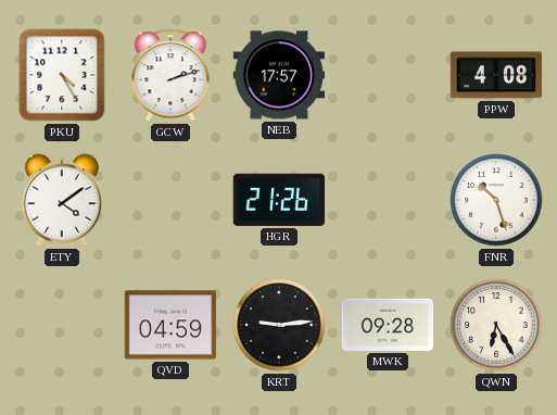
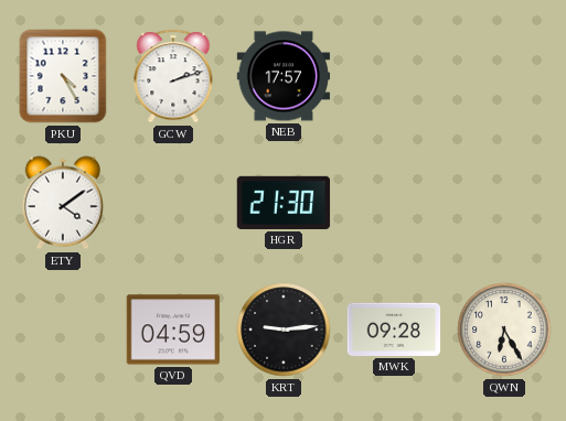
PPW: 4:08 -> none (496, 75)
HGR: 21:26 -> 21:30 (284, 203)
FNR: 10:27 -> none (496, 200)
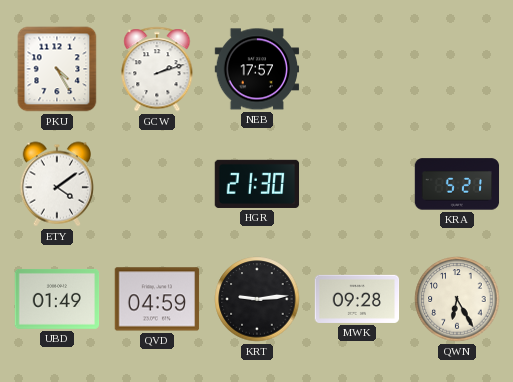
KRA: none -> 5:21 (457, 184)
UBD: none -> 01:49 (57, 299)
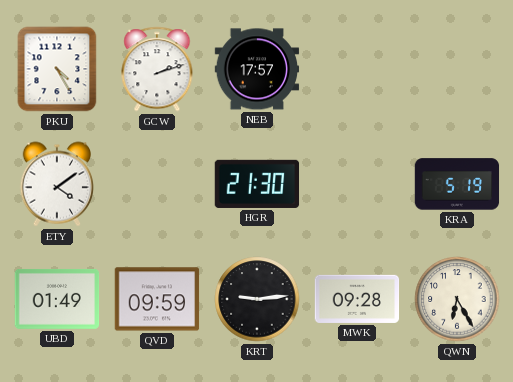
KRA: 5:21 -> 5:19 (457, 184)
QVD: 04:59 -> 09:59 (157, 299)
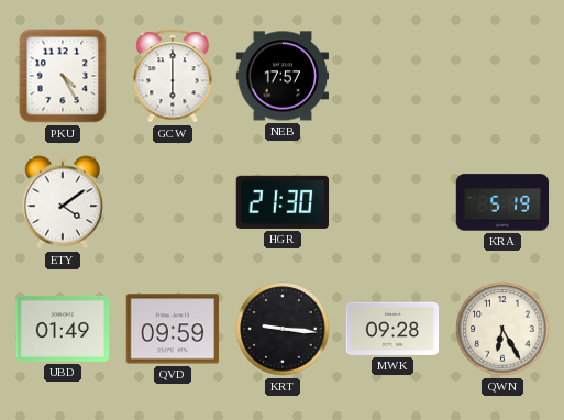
GCW: 2:12 -> 6:00 (173, 76)
KRT: 9:14 -> 9:16 (283, 329)
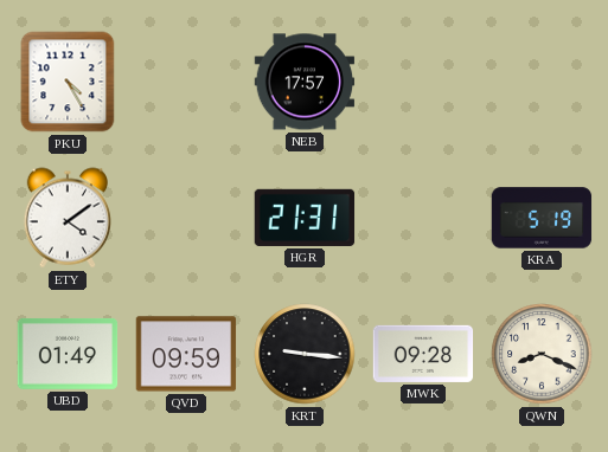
GCW: 6:00 -> none (173, 76)
HGR: 21:30 -> 21:31 (305, 218)
QWN: 6:25 -> 8:19 (542, 354)
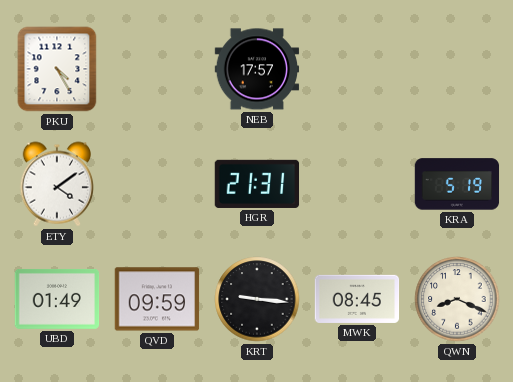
MWK: 09:28 -> 08:45 (357, 299)
